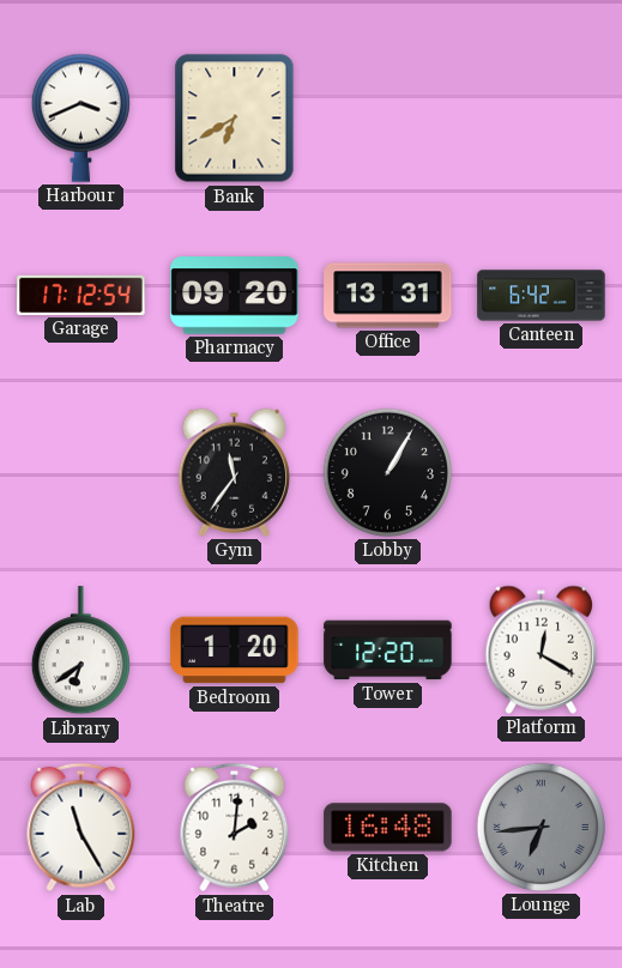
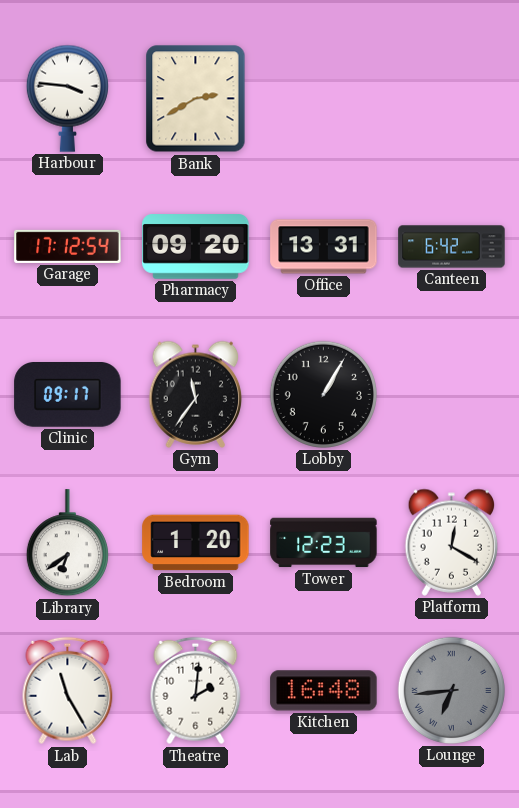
Harbour: 3:41 -> 3:46 (67, 98)
Bank: 6:40 -> 2:40 (196, 99)
Clinic: none -> 09:17 (68, 395)
Tower: 12:20 -> 12:23 (324, 543)
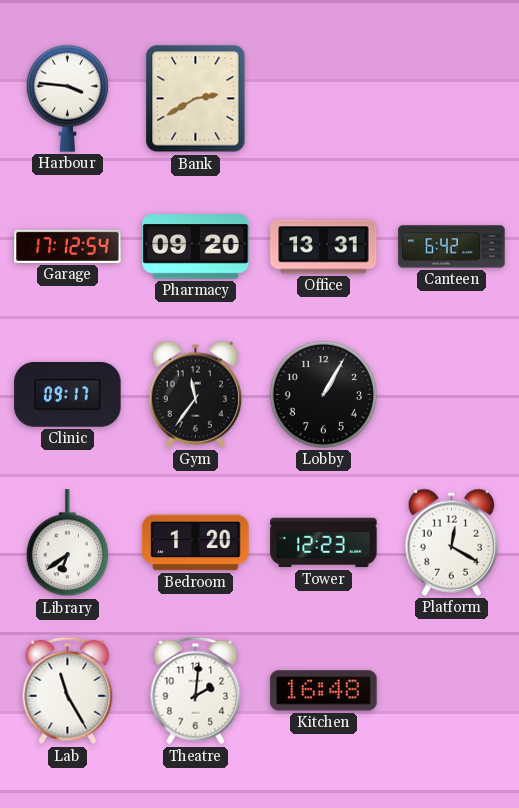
Lounge: 6:44 -> none (451, 690)
